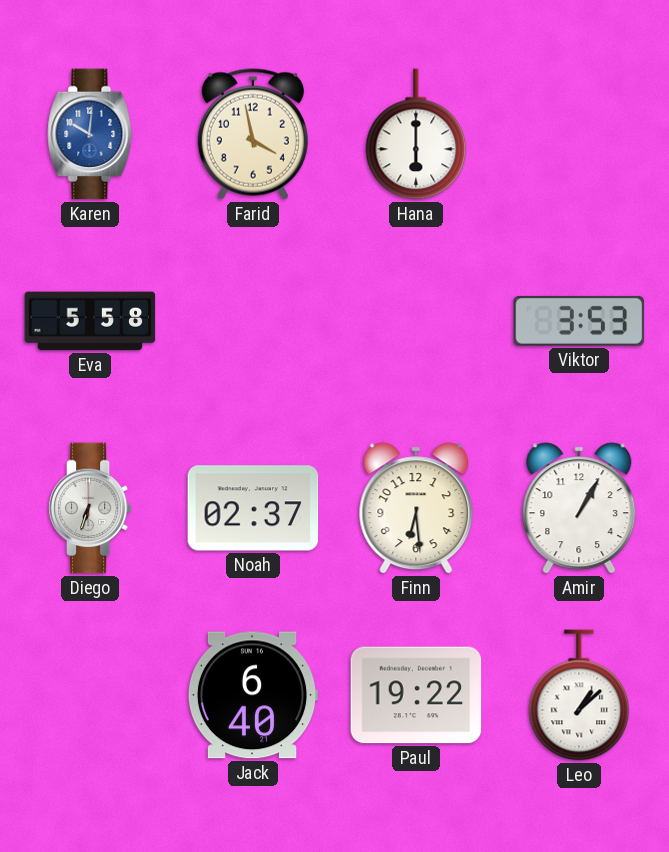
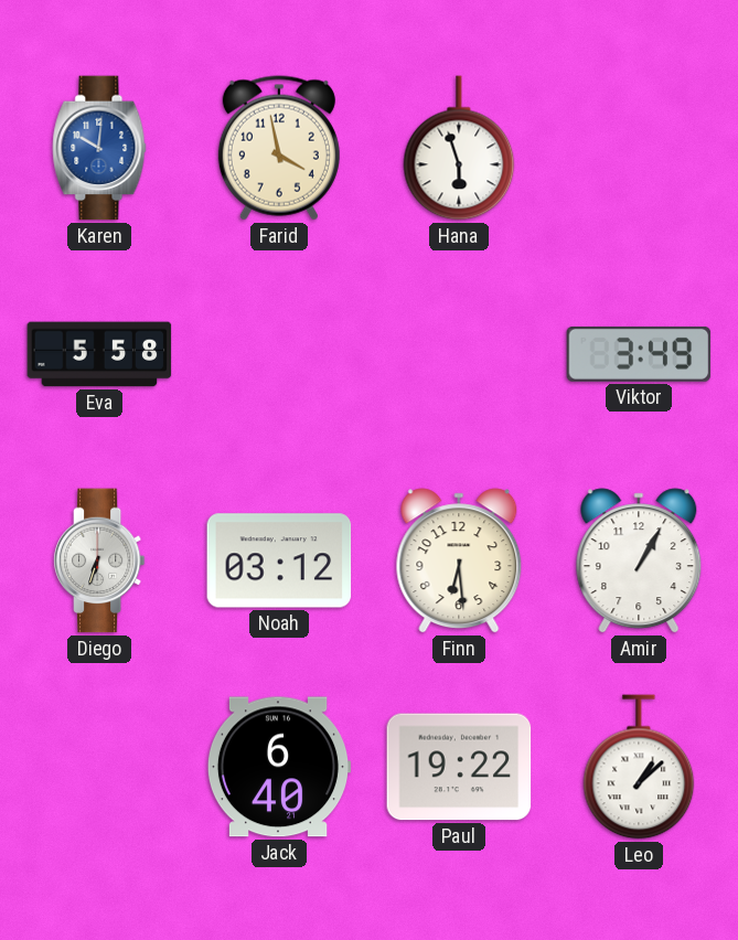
Hana: 6:00 -> 5:57 (459, 148)
Viktor: 3:53 -> 3:49 (639, 354)
Noah: 02:37 -> 03:12 (279, 560)
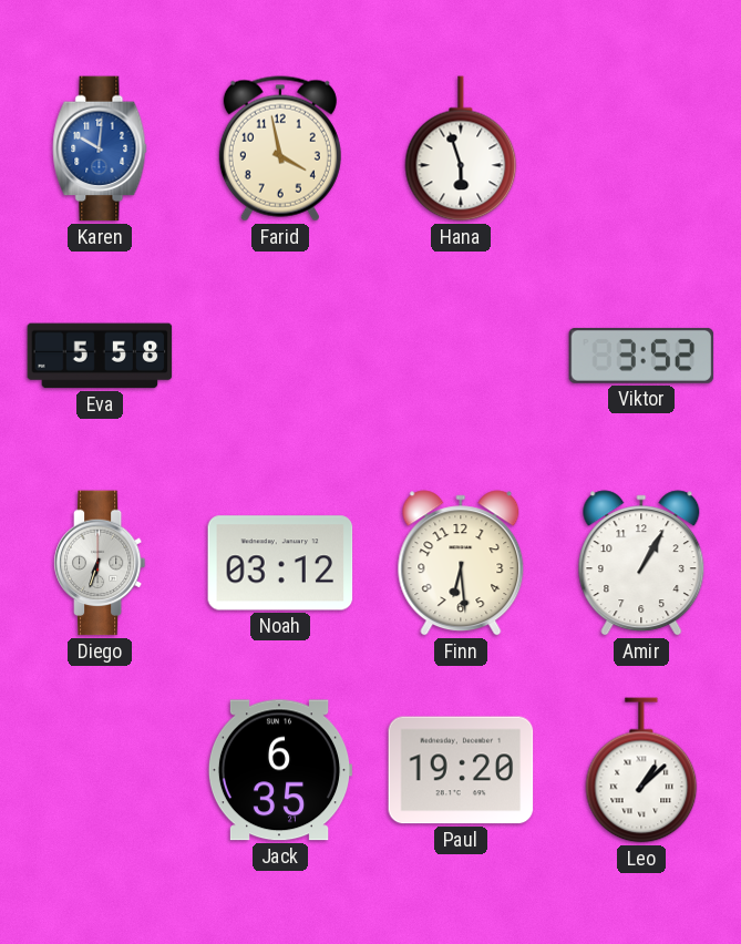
Viktor: 3:49 -> 3:52 (641, 356)
Jack: 6:40 -> 6:35 (280, 770)
Paul: 19:22 -> 19:20 (461, 770)
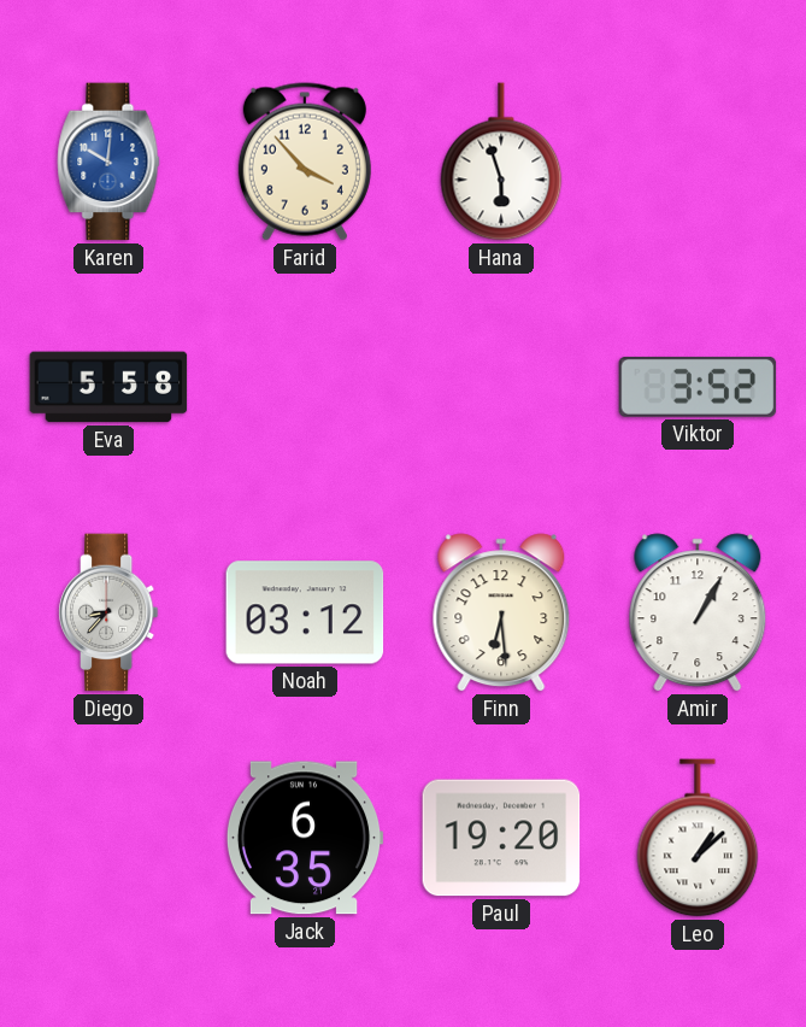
Farid: 3:58 -> 3:53 (305, 162)
Diego: 6:33 -> 8:37 (108, 612)
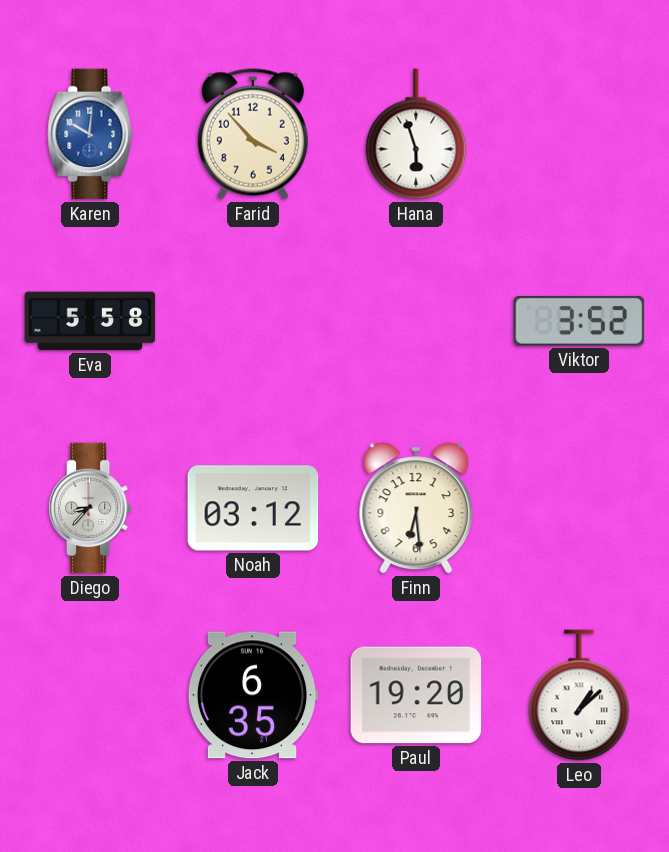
Amir: 1:05 -> none (698, 612)
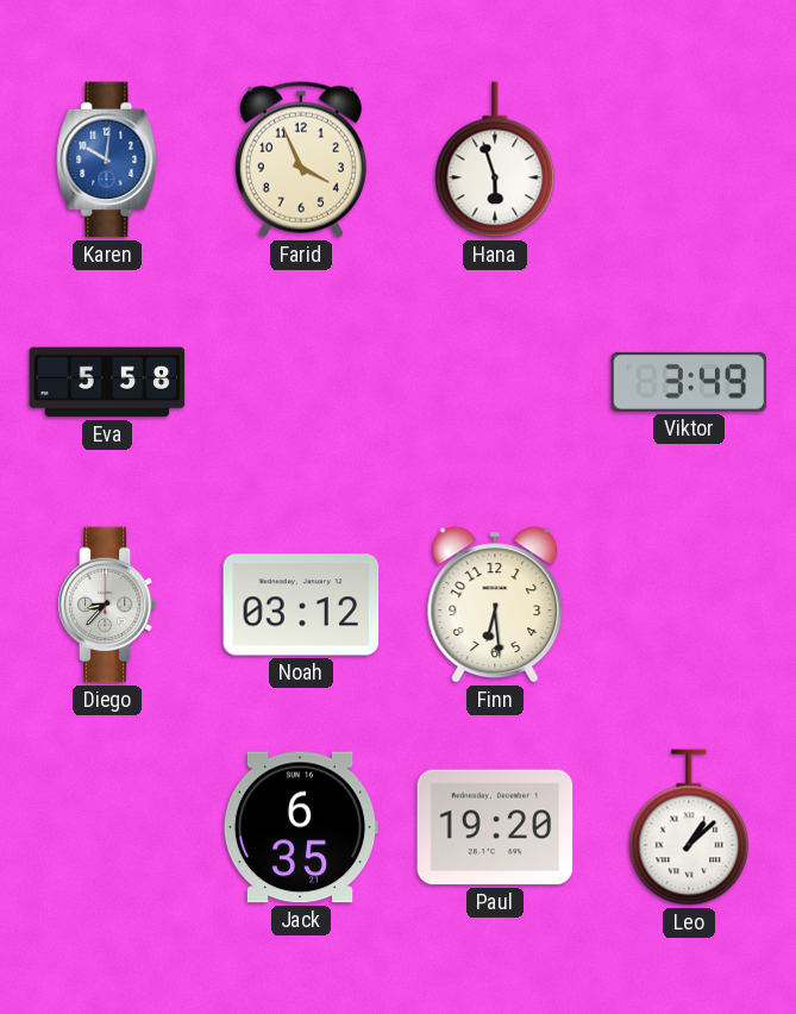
Farid: 3:53 -> 3:56 (301, 159)
Viktor: 3:52 -> 3:49 (689, 382)
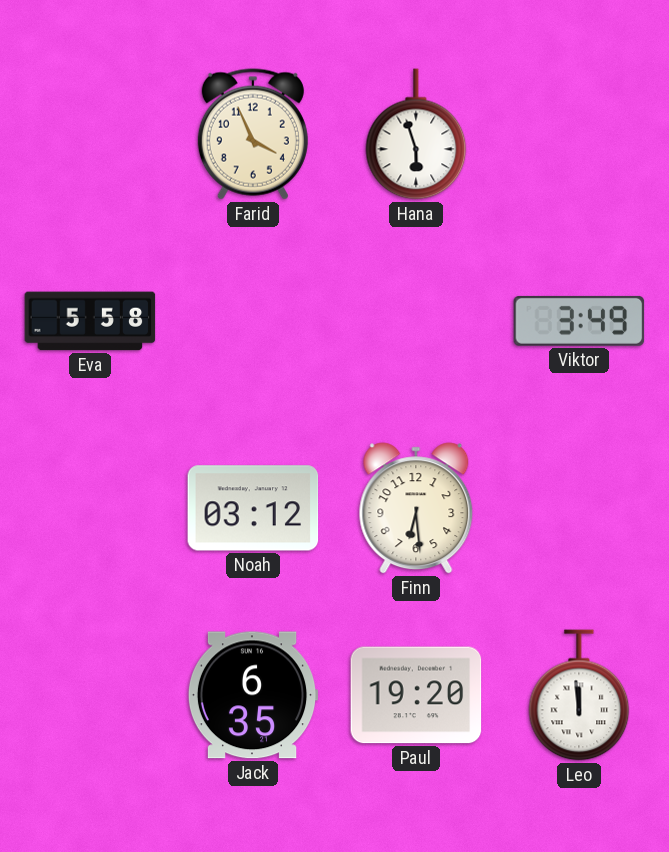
Karen: 10:01 -> none (107, 159)
Diego: 8:37 -> none (107, 605)
Leo: 1:08 -> 11:59 (579, 695)
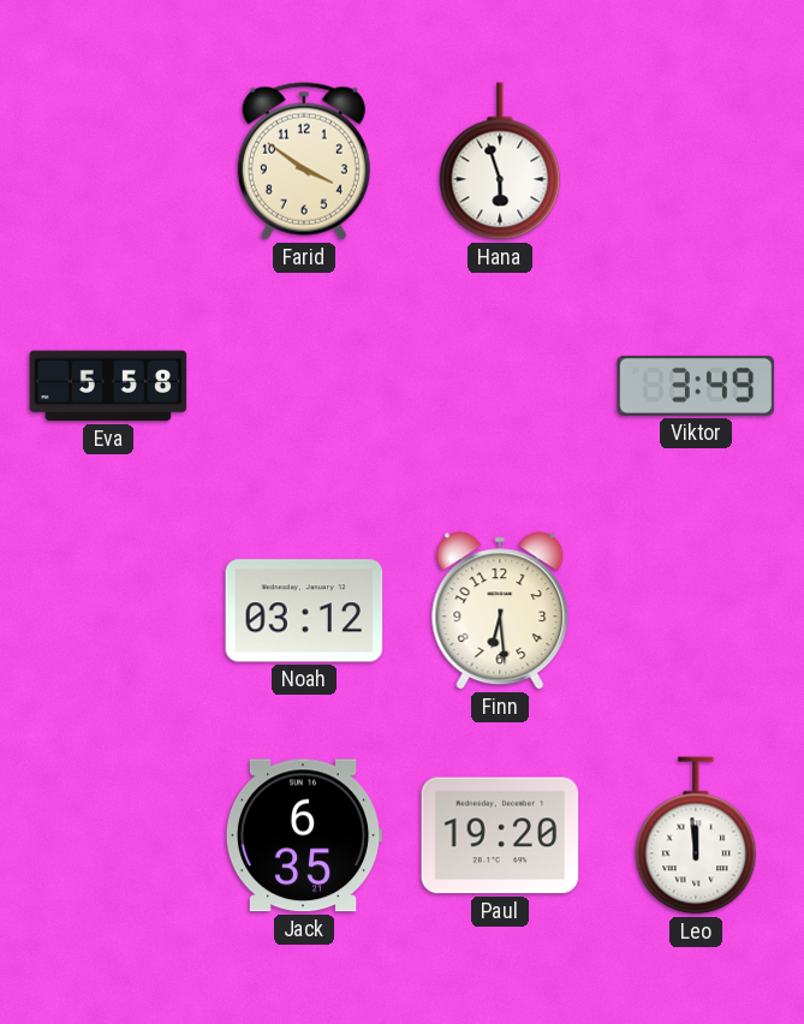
Farid: 3:56 -> 3:51 (304, 161)
